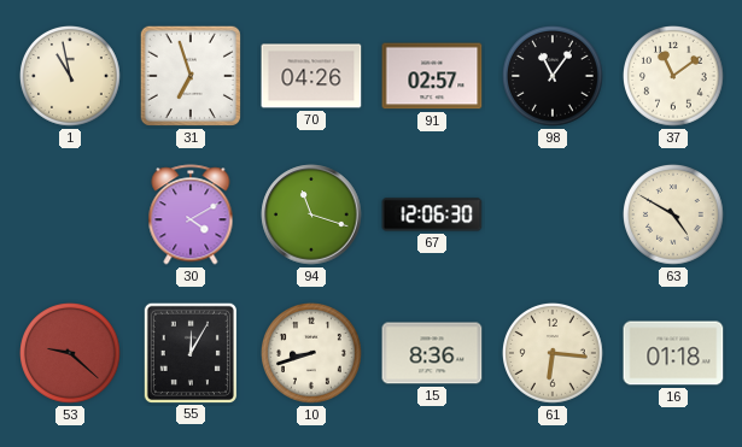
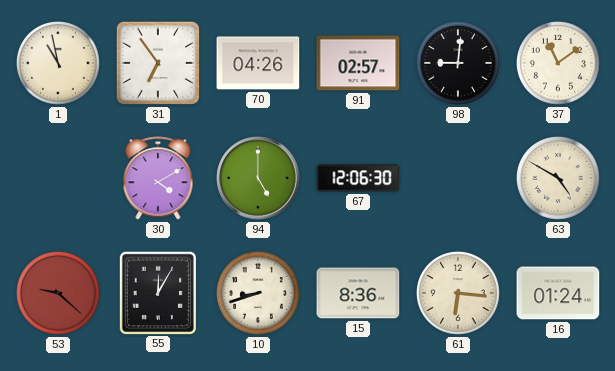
31: 6:57 -> 6:54 (158, 63)
98: 11:06 -> 9:01 (459, 64)
94: 11:18 -> 5:00 (258, 178)
16: 01:18 -> 01:24 (558, 293)
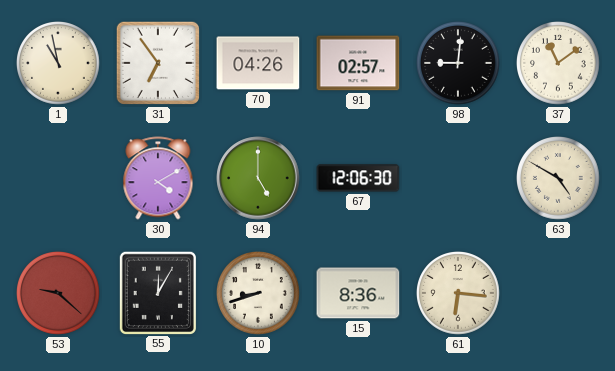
16: 01:24 -> none (558, 293)
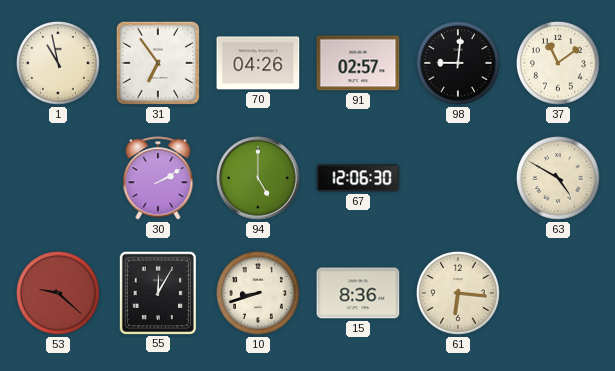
30: 4:10 -> 2:10 (158, 178)
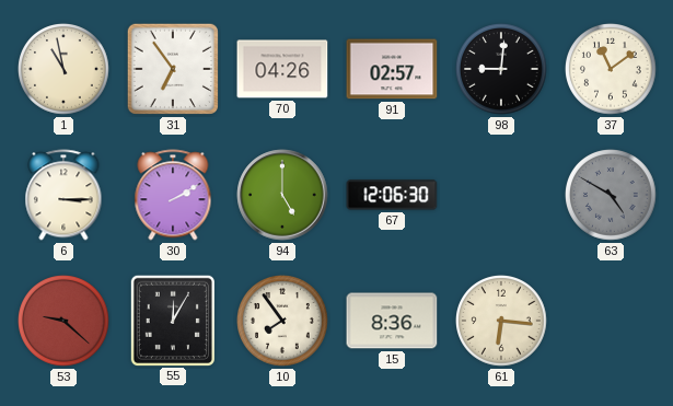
6: none -> 3:15 (63, 195)
63 dial: cream -> grey (612, 196)
10: 8:42 -> 7:54 (283, 322)
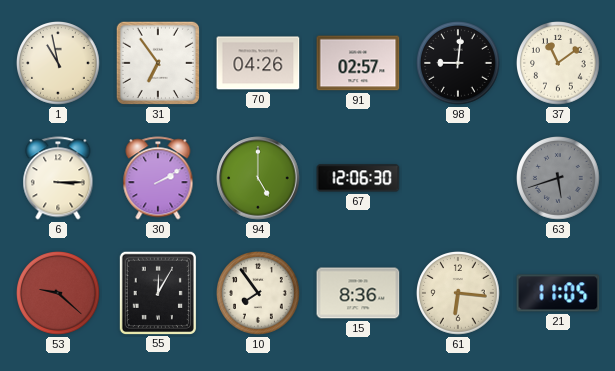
63: 4:50 -> 5:42 (559, 179)
21: none -> 11:05 (558, 293)
